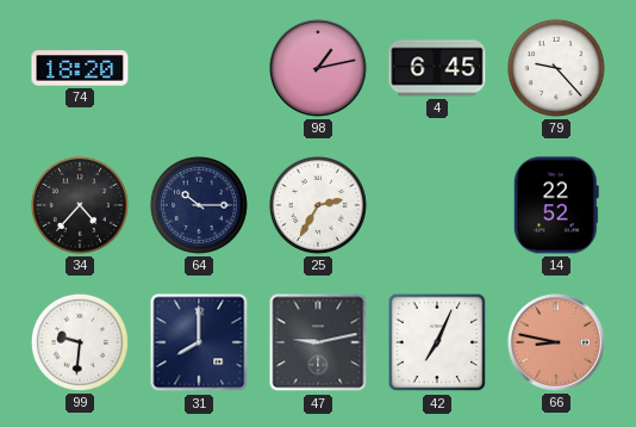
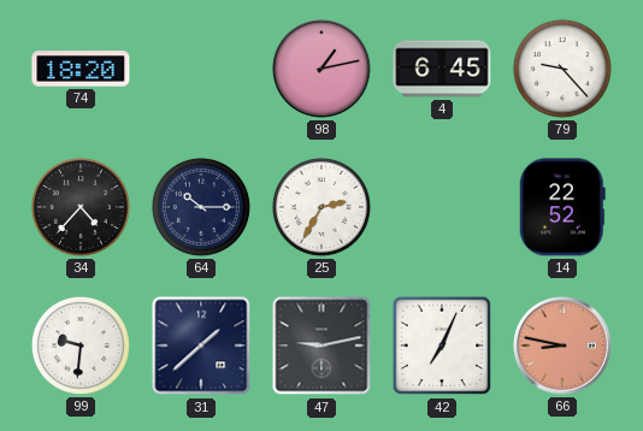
31: 8:00 -> 1:38 (201, 346)
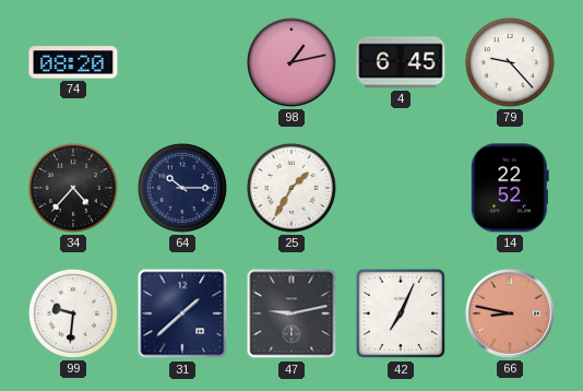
74: 18:20 -> 08:20 (73, 62)
25: 2:35 -> 1:35 (291, 188)
